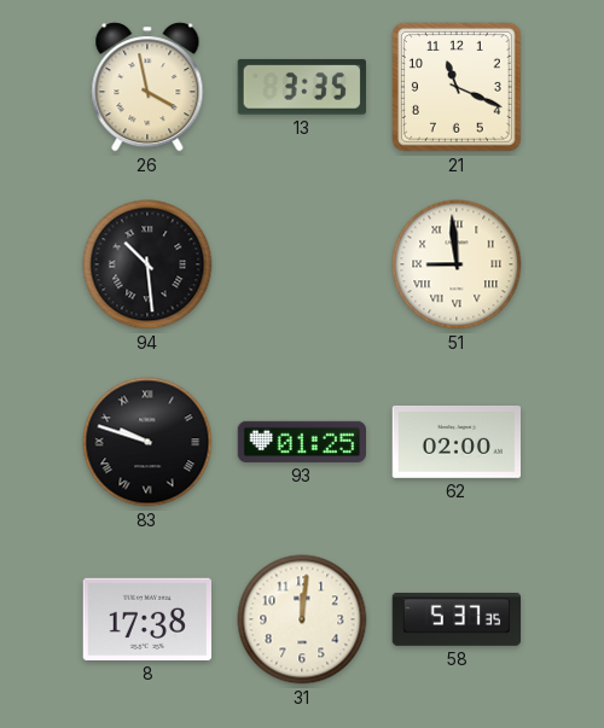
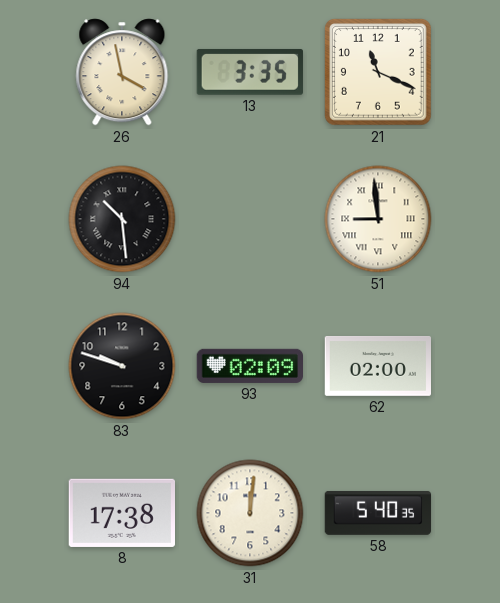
83 numerals: Roman -> Arabic (122, 366)
93: 01:25 -> 02:09 (249, 366)
58: 5:37 -> 5:40 (378, 513)
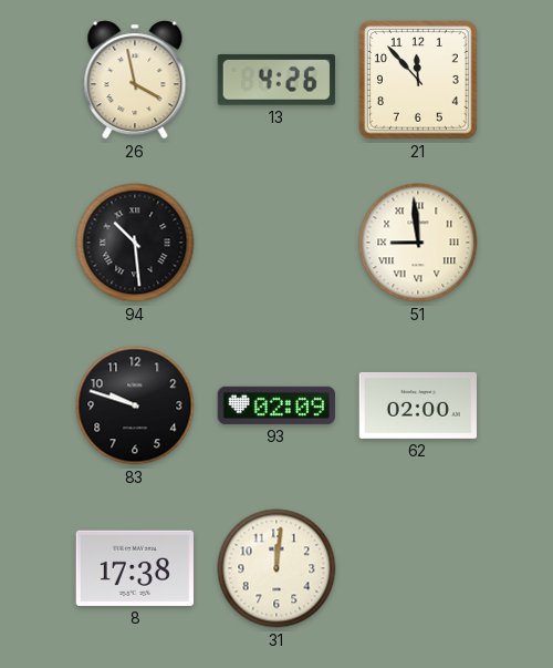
13: 3:35 -> 4:26 (276, 80)
21: 11:19 -> 11:53 (419, 81)
58: 5:40 -> none (378, 513)
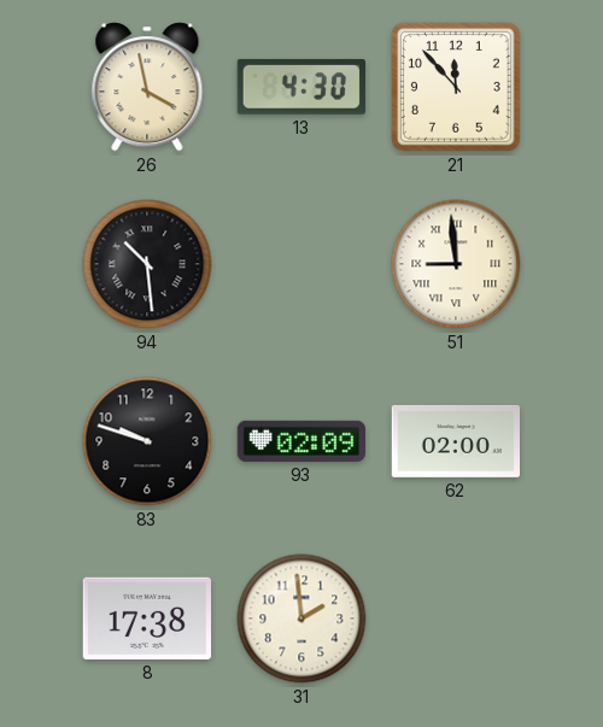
13: 4:26 -> 4:30 (301, 87)
31: 12:01 -> 1:59 (301, 618)
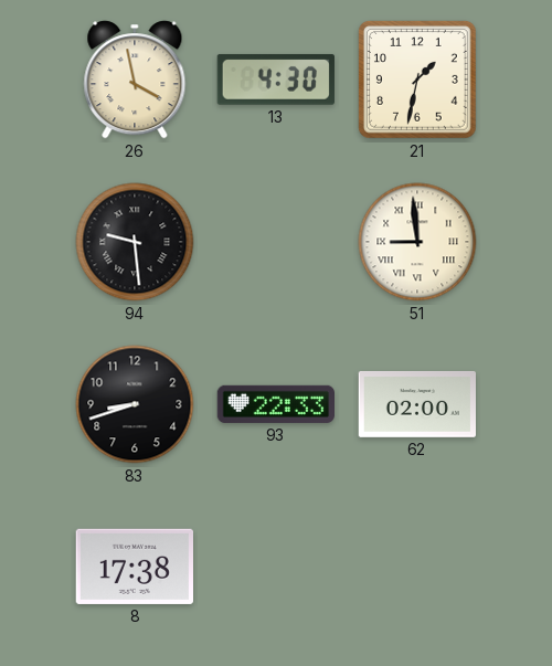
21: 11:53 -> 1:32 (418, 81)
94: 10:29 -> 9:29 (135, 242)
83: 9:48 -> 8:42 (135, 404)
93: 02:09 -> 22:33 (275, 404)
31: 1:59 -> none (301, 618)
